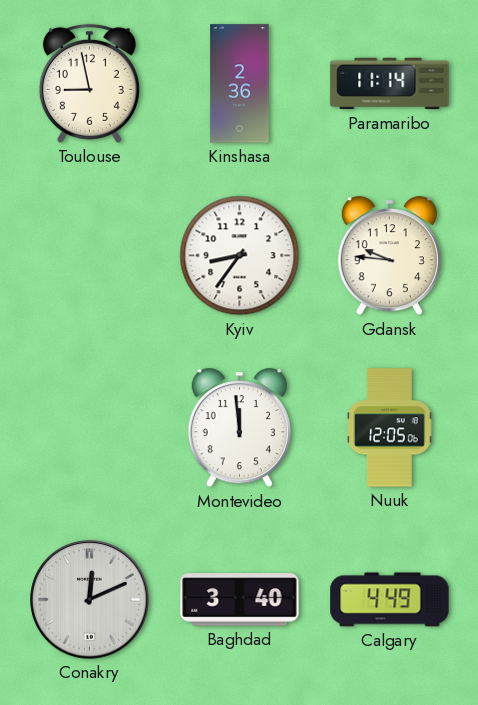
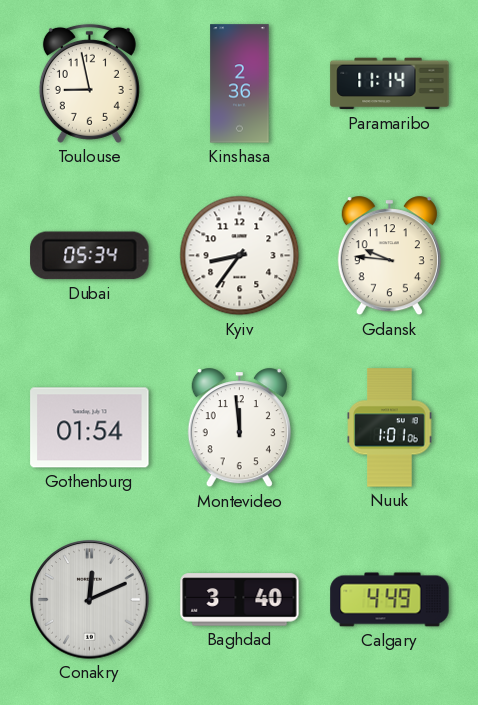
Dubai: none -> 05:34 (90, 256)
Gothenburg: none -> 01:54 (90, 428)
Nuuk: 12:05 -> 1:01 (390, 428)
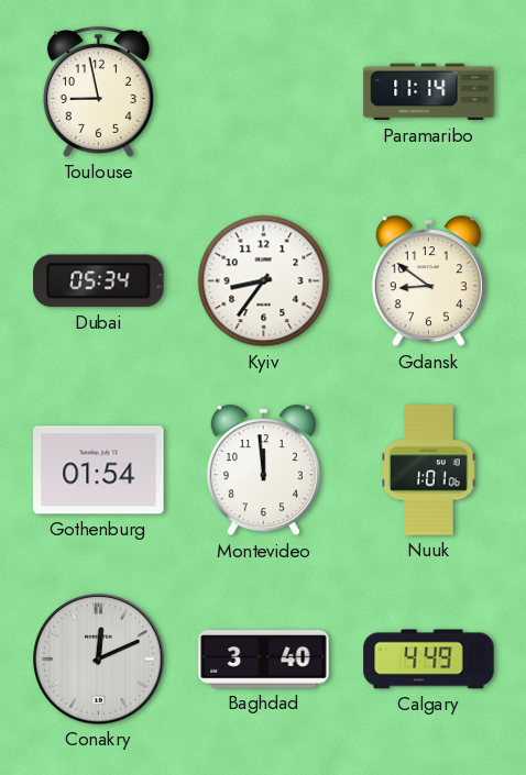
Kinshasa: 2:36 -> none (240, 84)
Gdansk: 9:46 -> 8:51 (428, 281)
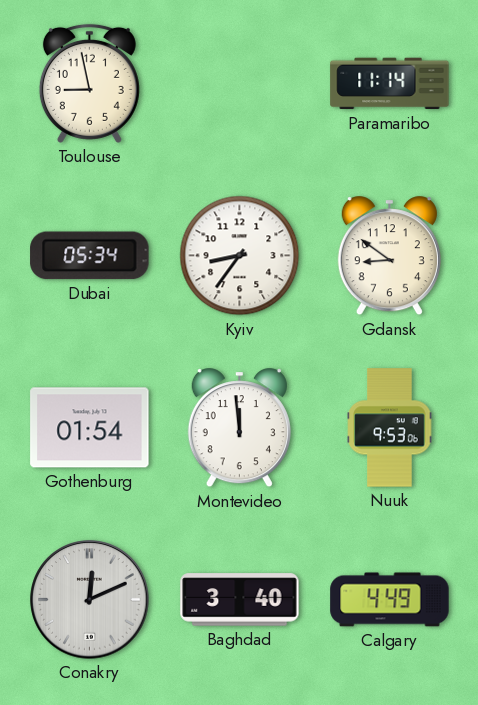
Nuuk: 1:01 -> 9:53 (390, 428)
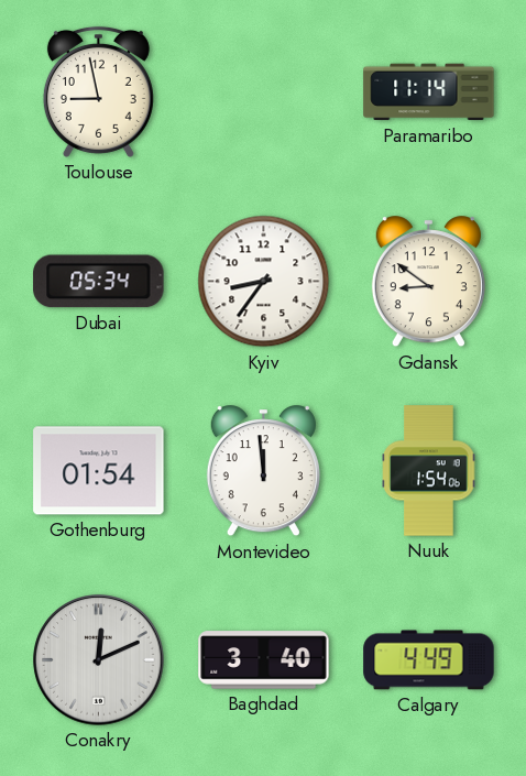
Nuuk: 9:53 -> 1:54 (429, 471)
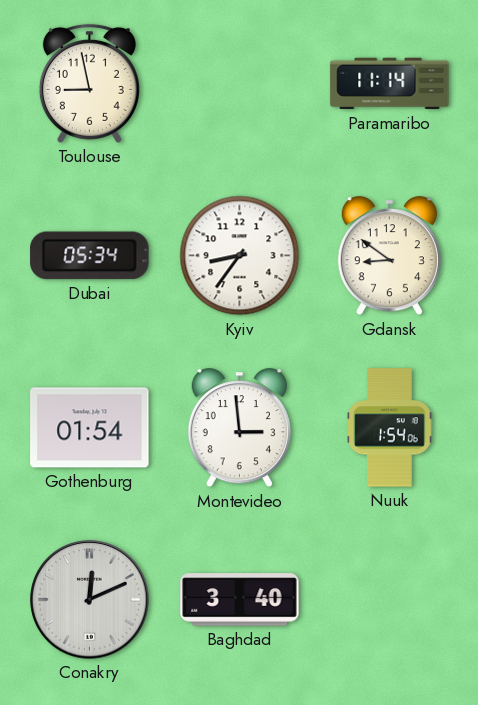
Montevideo: 11:59 -> 2:59 (239, 428)
Calgary: 4:49 -> none (429, 660)
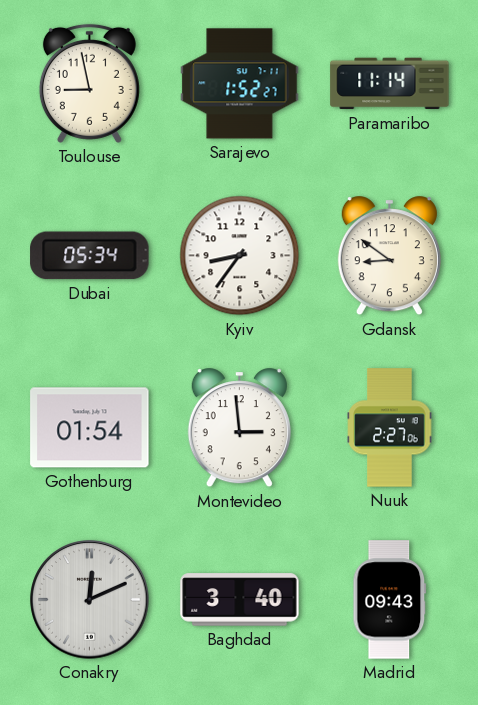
Sarajevo: none -> 1:52 (240, 84)
Nuuk: 1:54 -> 2:27 (390, 428)
Madrid: none -> 09:43 (390, 600)
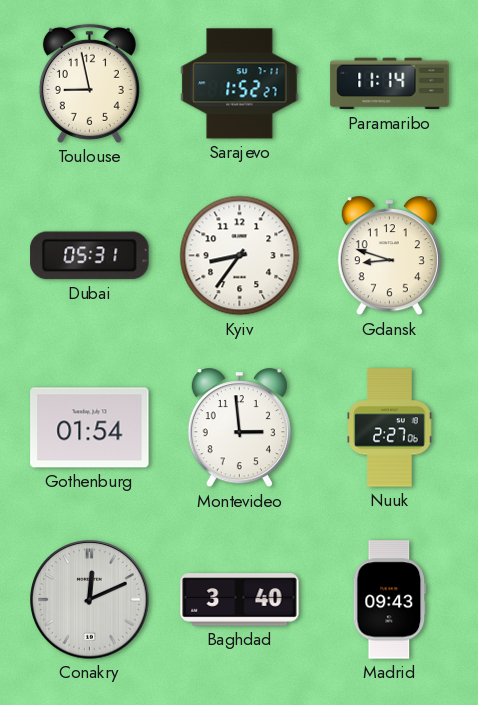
Dubai: 05:34 -> 05:31 (90, 256)
Gdansk: 8:51 -> 8:48 (389, 256)
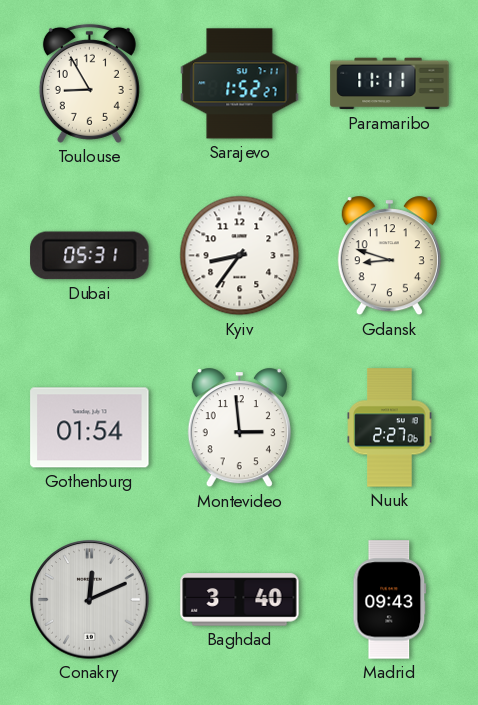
Toulouse: 8:58 -> 8:55 (89, 83)
Paramaribo: 11:14 -> 11:11 (390, 84)
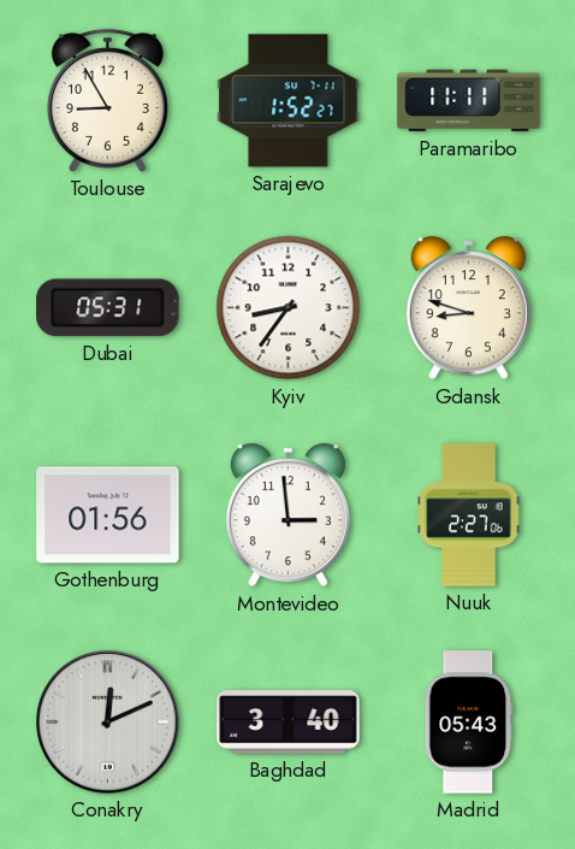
Gothenburg: 01:54 -> 01:56 (108, 515)
Madrid: 09:43 -> 05:43 (469, 723)
